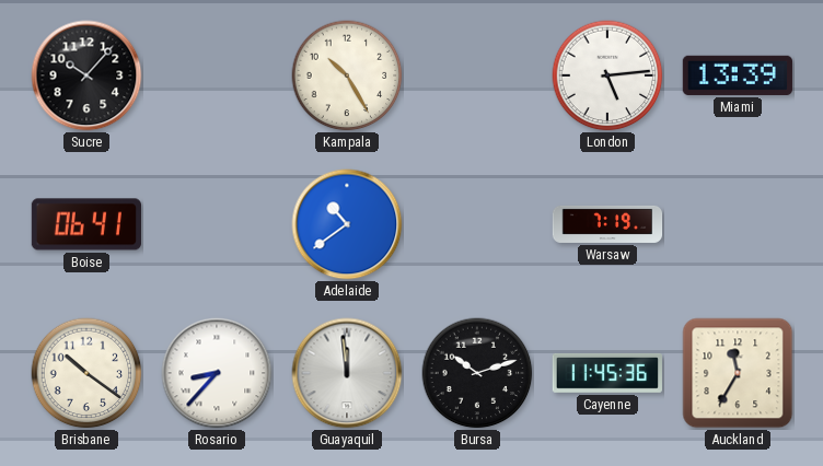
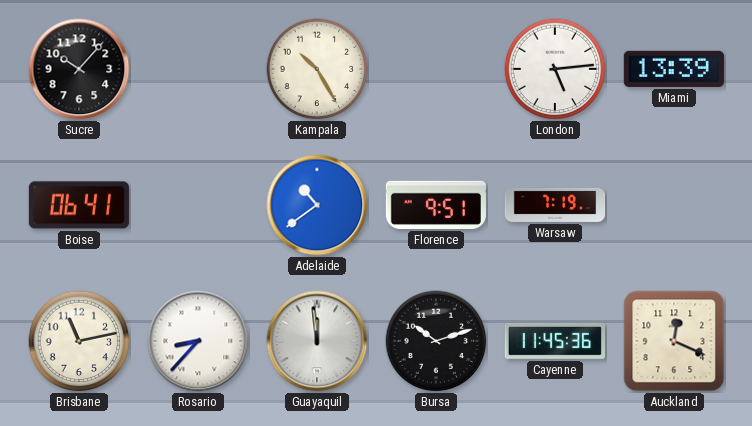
Florence: none -> 9:51 (436, 205)
Brisbane: 10:21 -> 11:13 (79, 341)
Auckland: 11:35 -> 12:19 (674, 341)
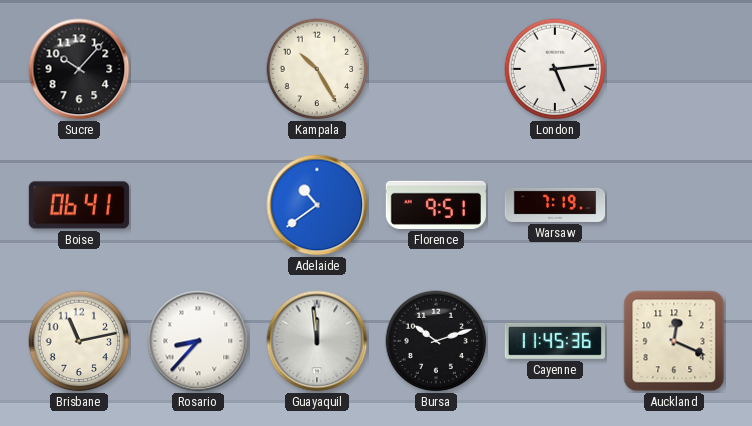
Miami: 13:39 -> none (674, 69)
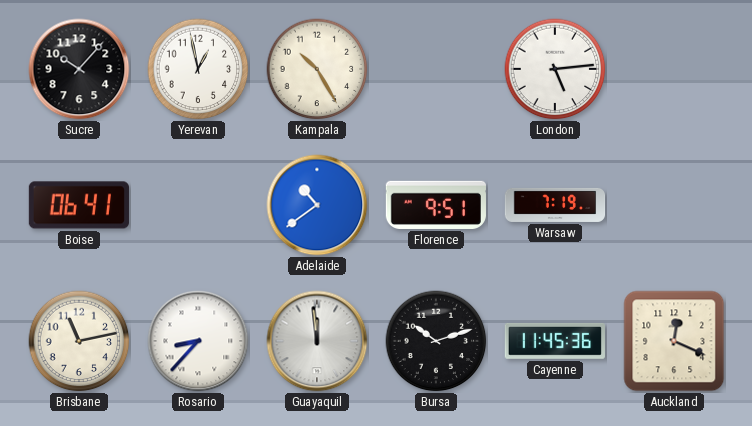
Yerevan: none -> 12:58 (198, 69)
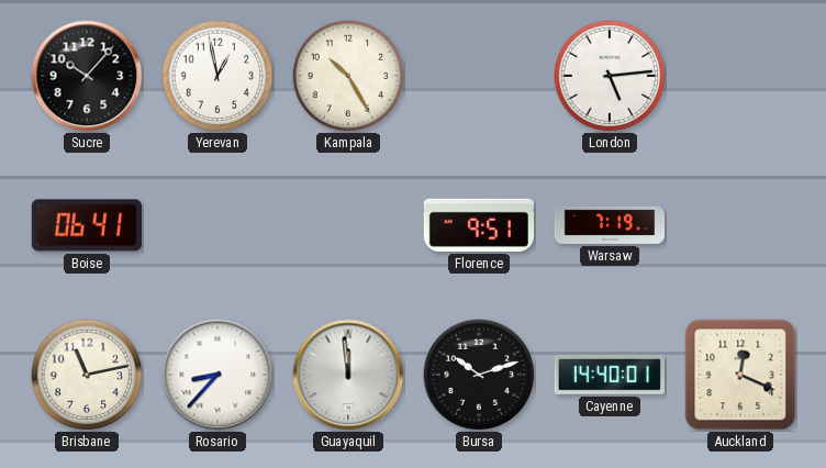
Adelaide: 10:39 -> none (317, 205)
Cayenne: 11:45 -> 14:40 (610, 375)
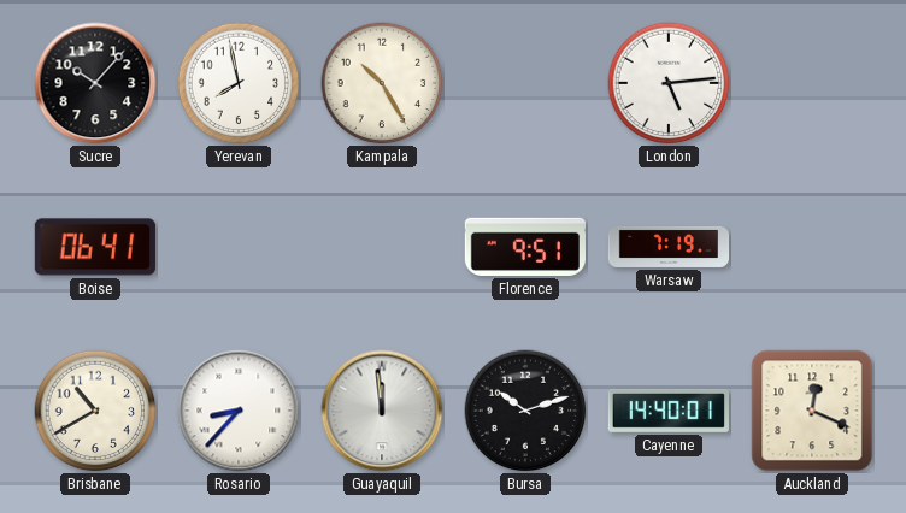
Yerevan: 12:58 -> 7:58 (239, 83)
Brisbane: 11:13 -> 10:40 (95, 411)
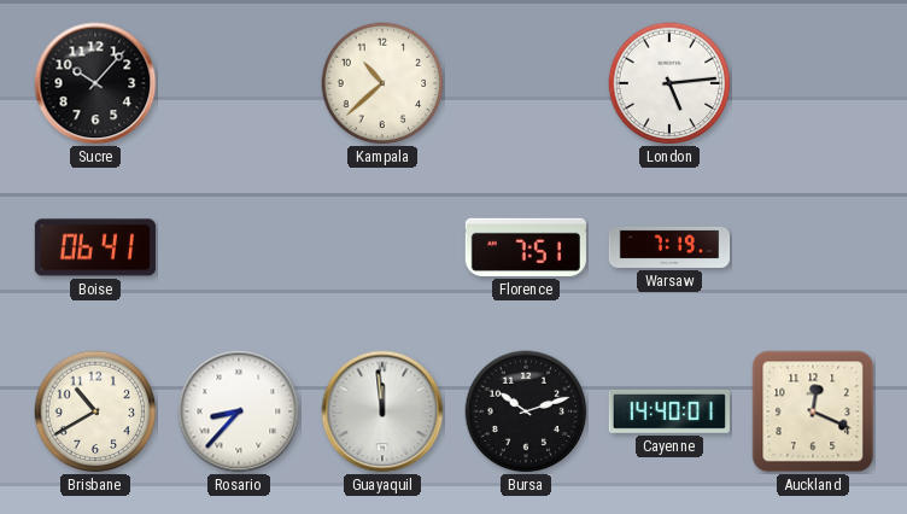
Yerevan: 7:58 -> none (239, 83)
Kampala: 10:25 -> 10:38 (382, 83)
Florence: 9:51 -> 7:51 (526, 247)
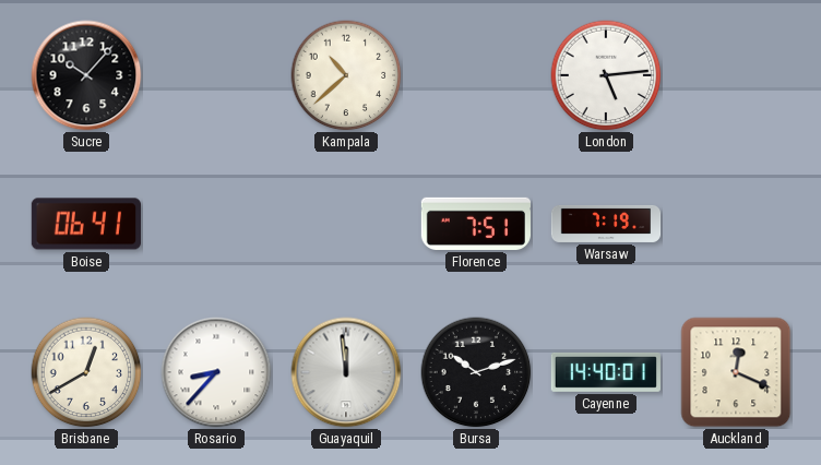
Brisbane: 10:40 -> 12:40 (86, 372)
